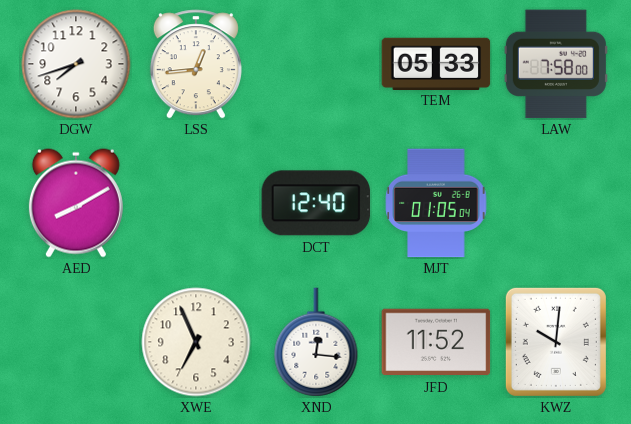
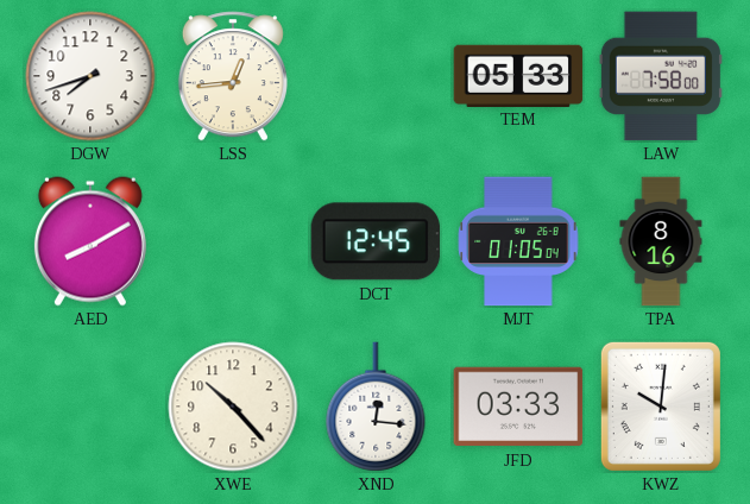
DCT: 12:40 -> 12:45 (376, 241)
TPA: none -> 8:16 (661, 241)
XWE: 6:56 -> 10:23 (233, 407)
JFD: 11:52 -> 03:33 (518, 407)
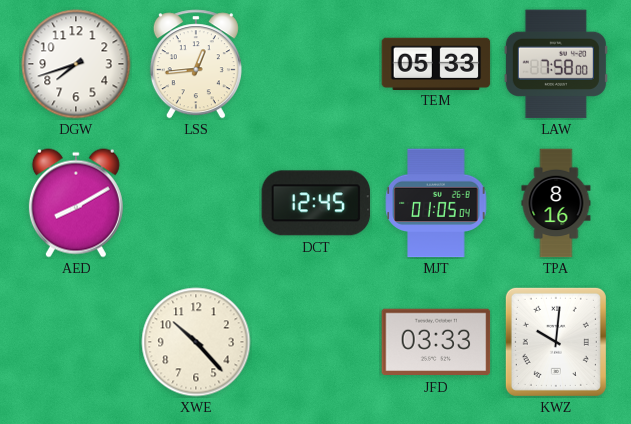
XND: 12:16 -> none (376, 407)
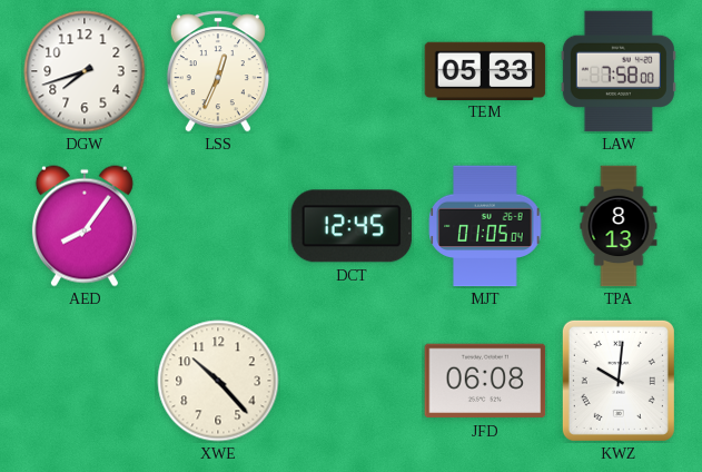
LSS: 12:44 -> 12:34 (218, 71)
AED: 8:10 -> 8:06 (85, 226)
TPA: 8:16 -> 8:13 (619, 226)
JFD: 03:33 -> 06:08 (485, 381)
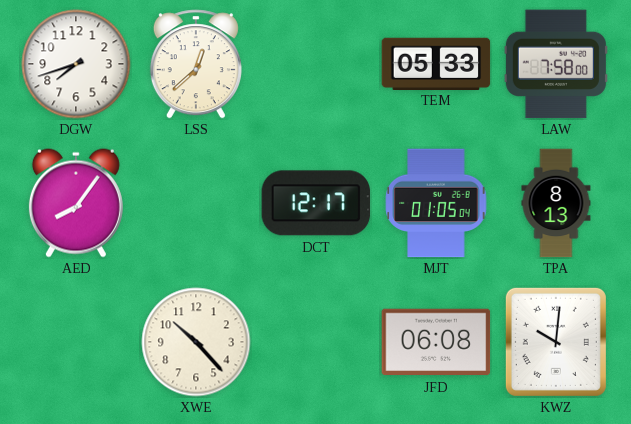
LSS: 12:34 -> 12:38 (196, 64)
DCT: 12:45 -> 12:17 (316, 203)
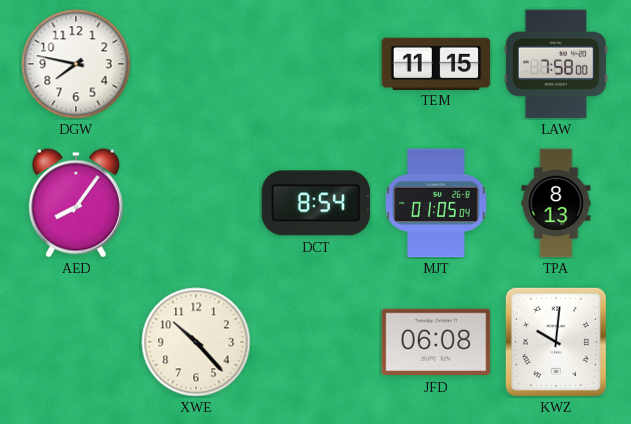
DGW: 7:42 -> 7:47 (76, 64)
LSS: 12:38 -> none (196, 64)
TEM: 05:33 -> 11:15 (436, 63)
DCT: 12:17 -> 8:54 (316, 203)
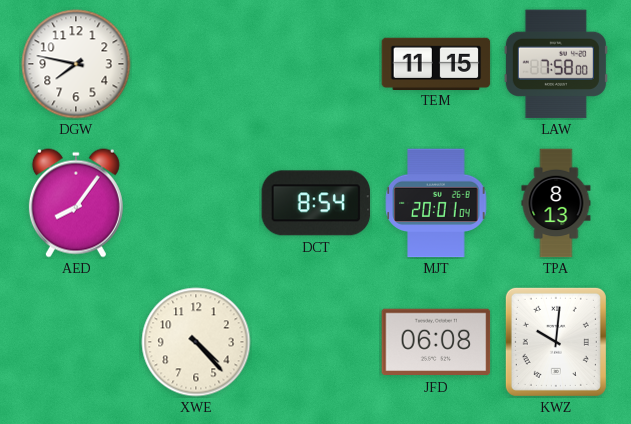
MJT: 01:05 -> 20:01 (436, 203)
XWE: 10:23 -> 4:23 (196, 342)
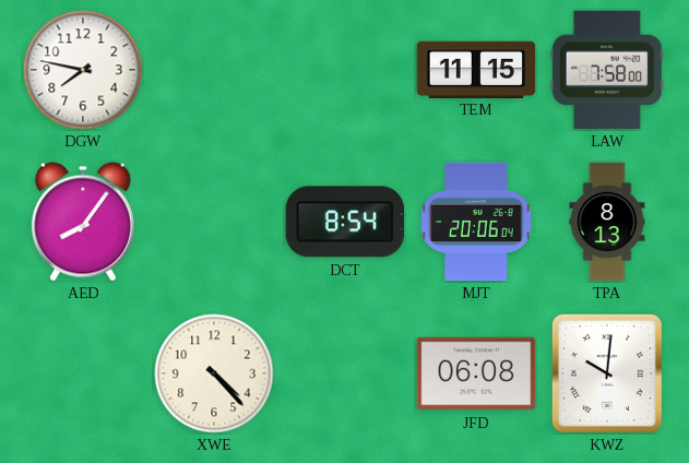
MJT: 20:01 -> 20:06 (476, 222)
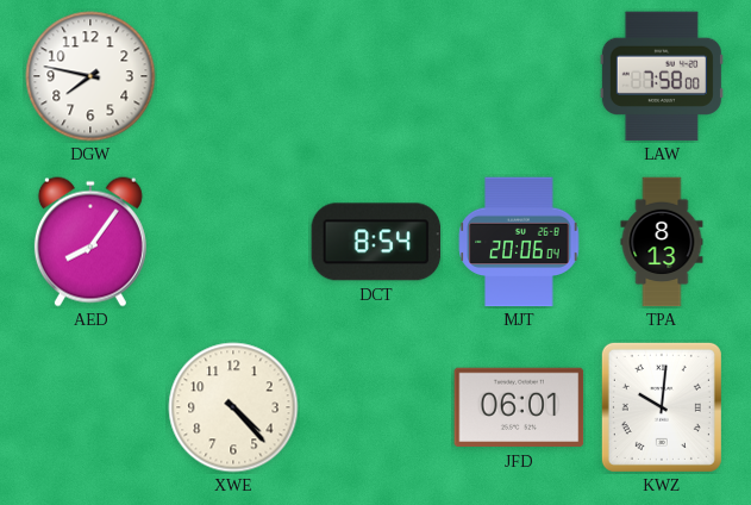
TEM: 11:15 -> none (476, 69)
JFD: 06:08 -> 06:01 (519, 407)
